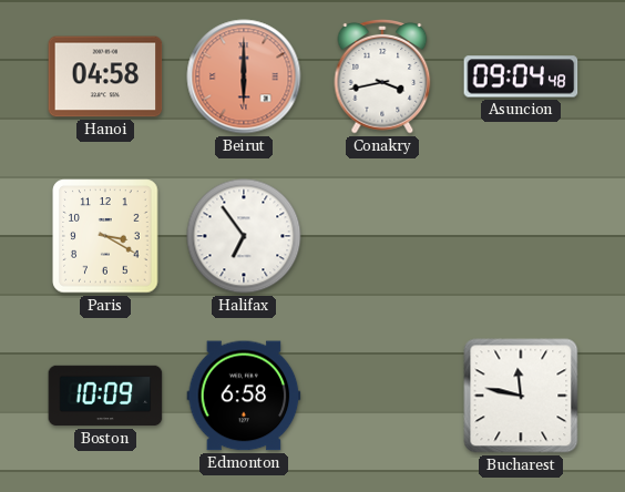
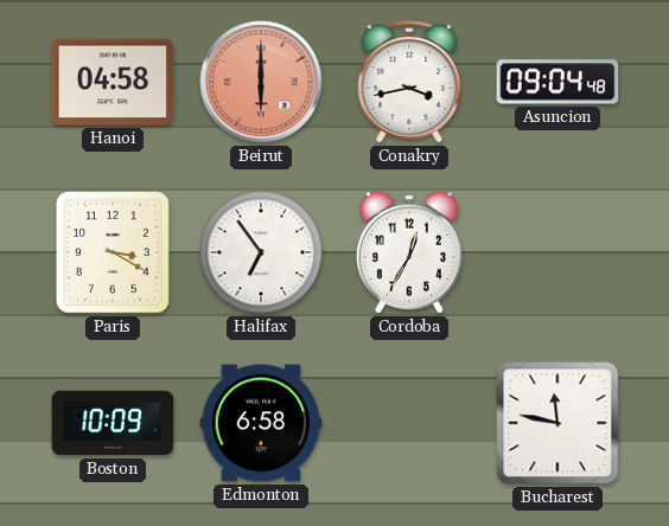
Cordoba: none -> 12:35 (409, 252)
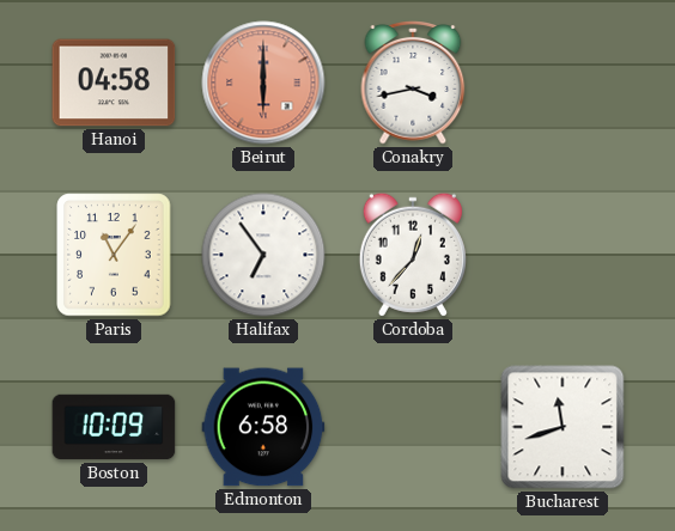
Asuncion: 09:04 -> none (557, 82)
Paris: 3:20 -> 11:06 (114, 255)
Cordoba: 12:35 -> 12:37 (413, 255)
Bucharest: 11:47 -> 11:42 (562, 427)
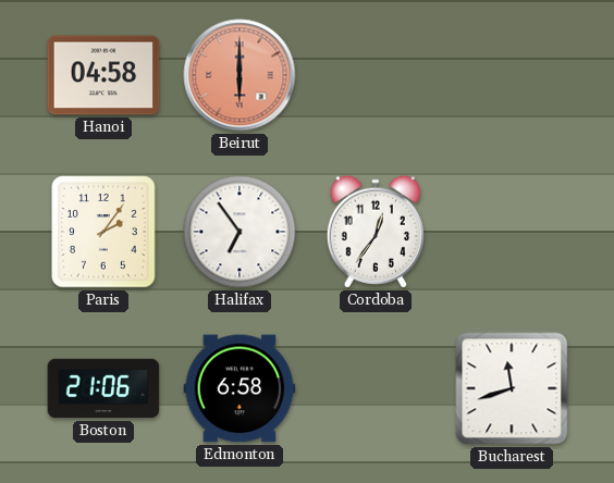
Conakry: 3:43 -> none (413, 84)
Paris: 11:06 -> 2:06 (103, 232)
Cordoba: 12:37 -> 12:36 (376, 232)
Boston: 10:09 -> 21:06 (103, 388)
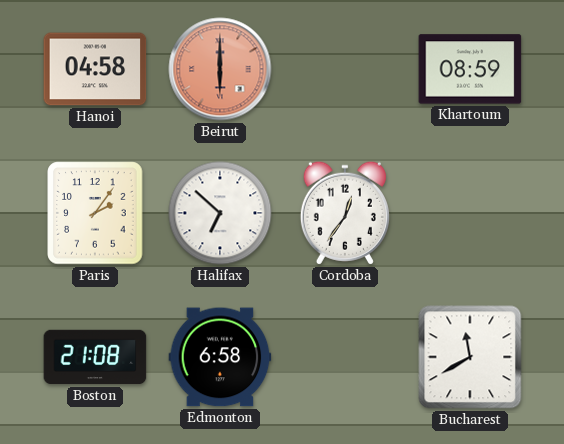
Khartoum: none -> 08:59 (470, 69)
Halifax: 6:54 -> 6:52 (220, 213)
Boston: 21:06 -> 21:08 (95, 357)
Bucharest: 11:42 -> 11:40 (470, 357)
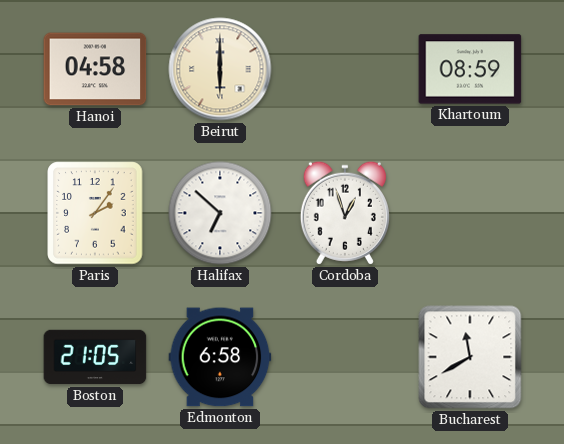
Beirut dial: salmon -> cream (220, 69)
Cordoba: 12:36 -> 12:57 (345, 213)
Boston: 21:08 -> 21:05 (95, 357)
